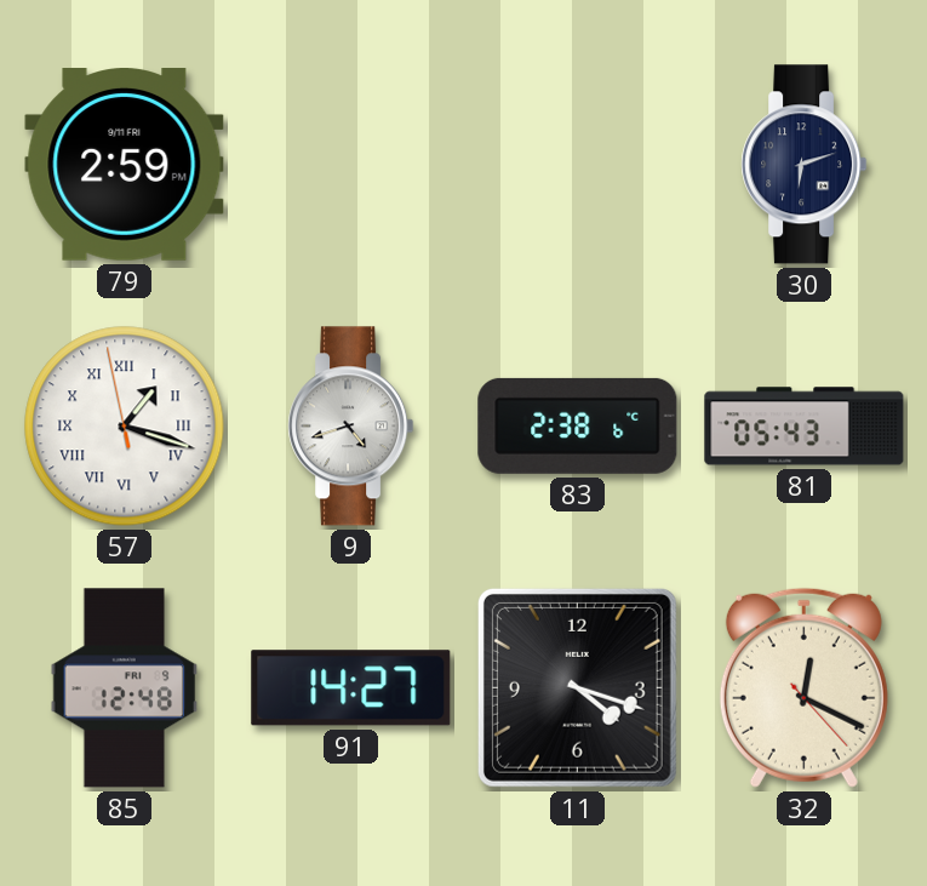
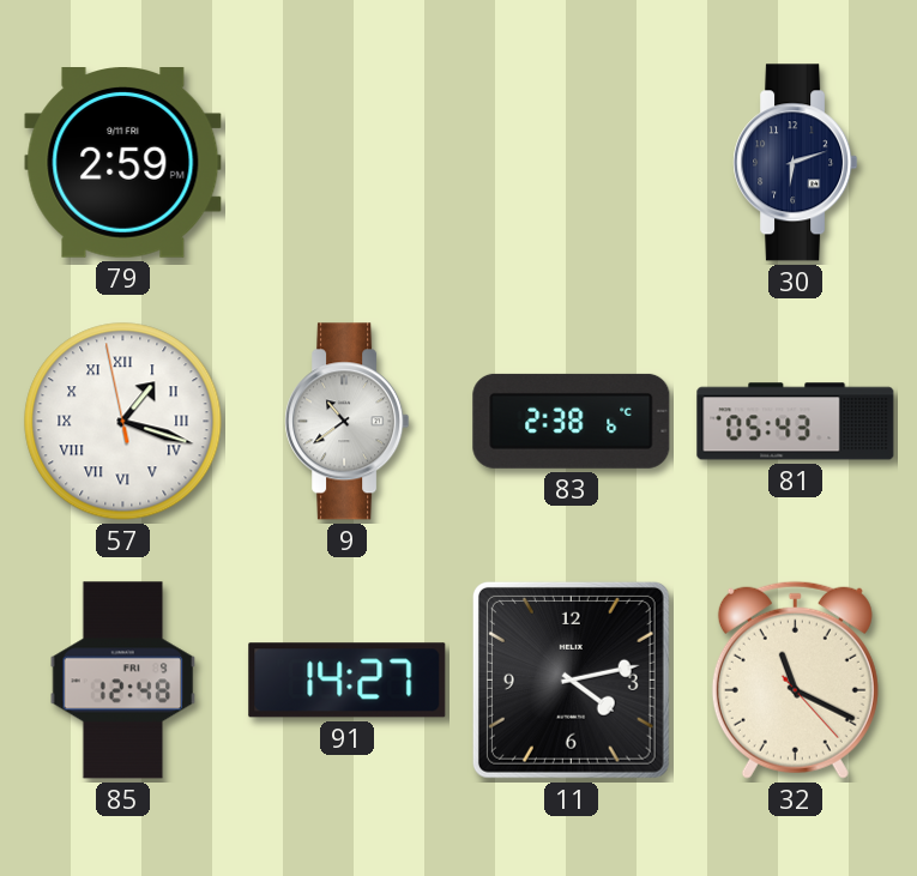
9: 4:42 -> 10:39 (348, 422)
11: 4:18 -> 4:13 (571, 679)
32: 12:19 -> 11:19 (795, 679)
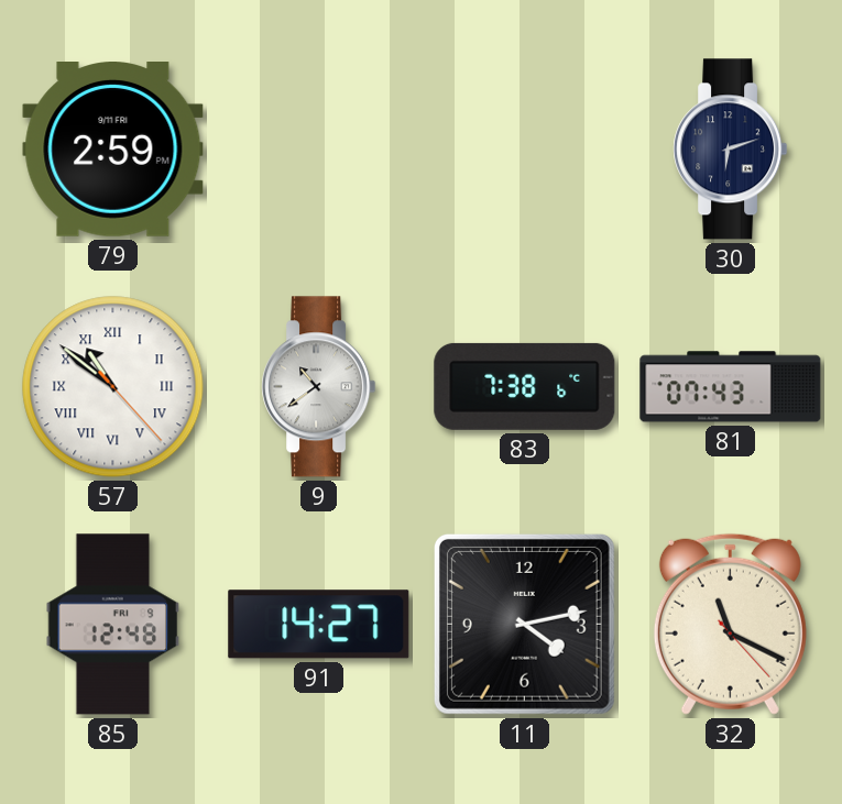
57: 1:17 -> 10:51 (113, 387)
83: 2:38 -> 7:38 (525, 386)
81: 05:43 -> 07:43 (731, 387)
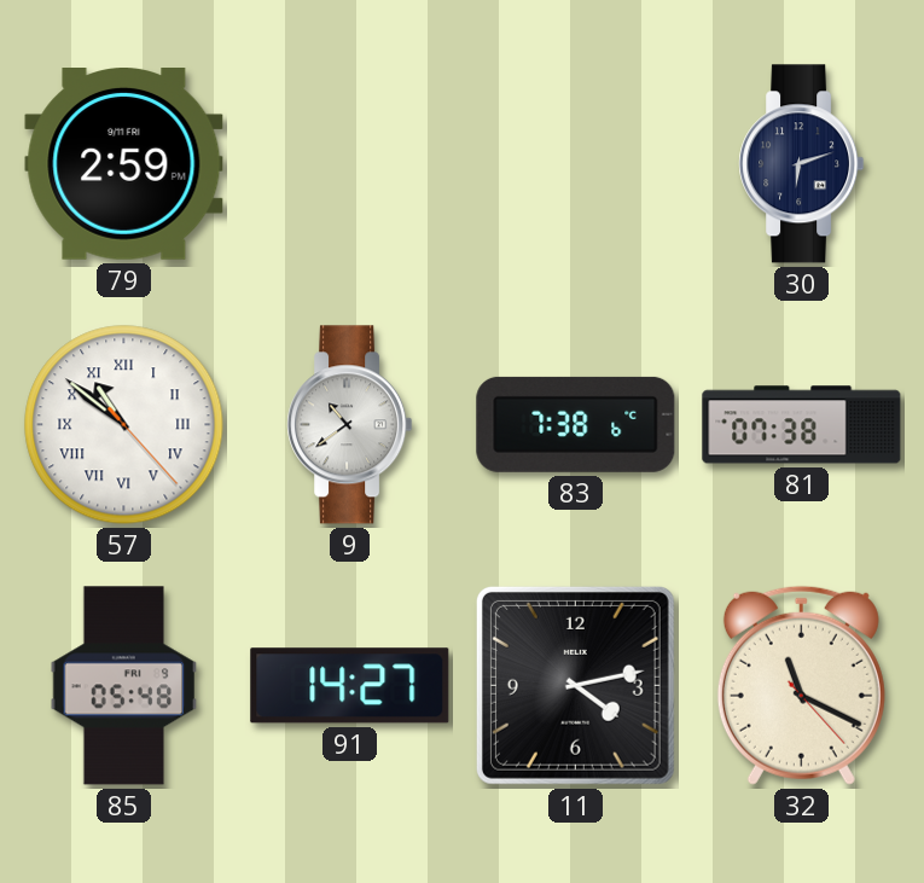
81: 07:43 -> 07:38 (802, 425)
85: 12:48 -> 05:48 (124, 686)
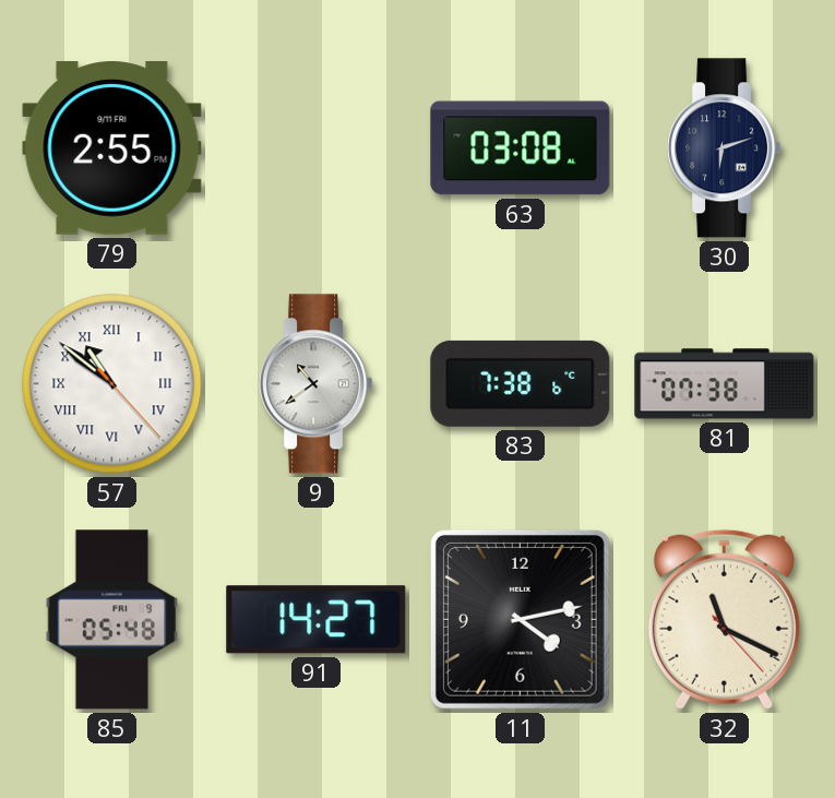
79: 2:59 -> 2:55 (112, 148)
63: none -> 03:08 (521, 148)
